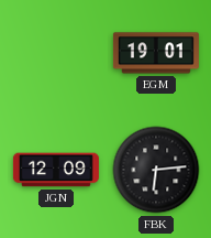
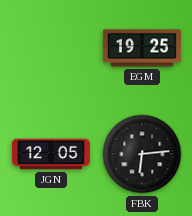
EGM: 19:01 -> 19:25 (142, 48)
JGN: 12:09 -> 12:05 (51, 154)
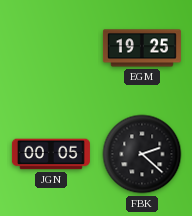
JGN: 12:05 -> 00:05 (51, 154)
FBK: 6:14 -> 2:22 (142, 154)
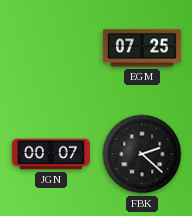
EGM: 19:25 -> 07:25 (142, 48)
JGN: 00:05 -> 00:07 (51, 154)
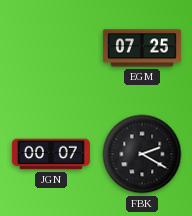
FBK: 2:22 -> 2:20 (142, 154)
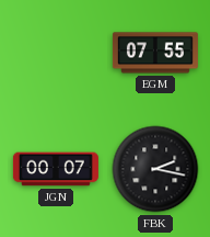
EGM: 07:25 -> 07:55 (155, 53)
FBK: 2:20 -> 2:17 (155, 169)
